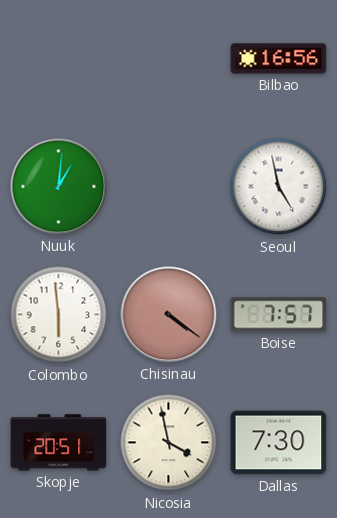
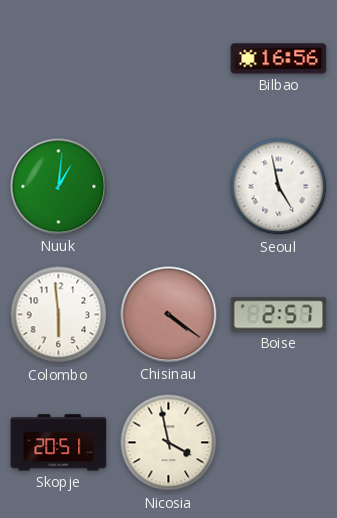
Boise: 7:57 -> 2:57 (279, 315)
Dallas: 7:30 -> none (279, 443)
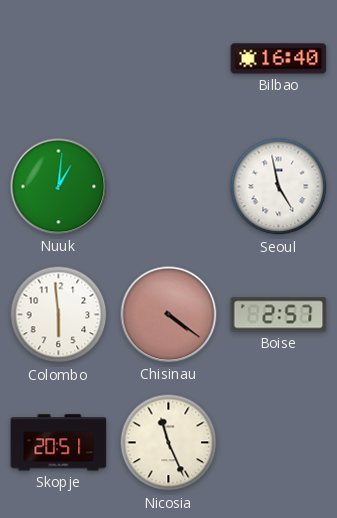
Bilbao: 16:56 -> 16:40 (279, 59)
Nicosia: 3:58 -> 11:26 (169, 443)
